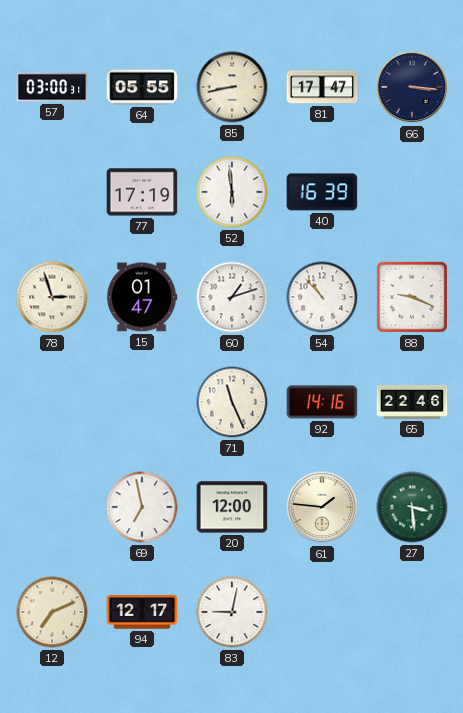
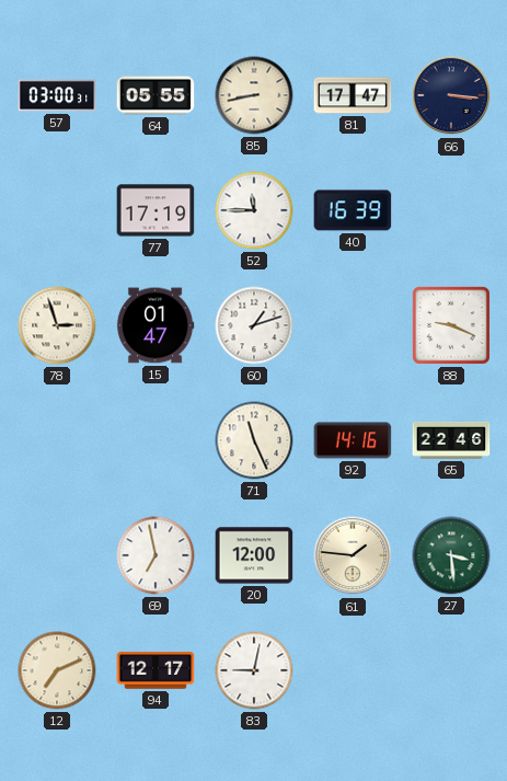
52: 5:59 -> 11:45 (254, 210)
54: 10:53 -> none (322, 297)
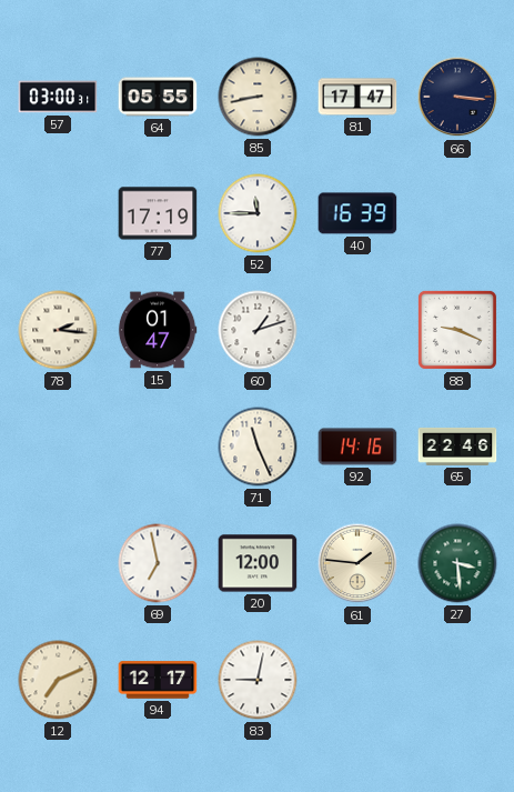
78: 2:57 -> 2:16 (58, 330)
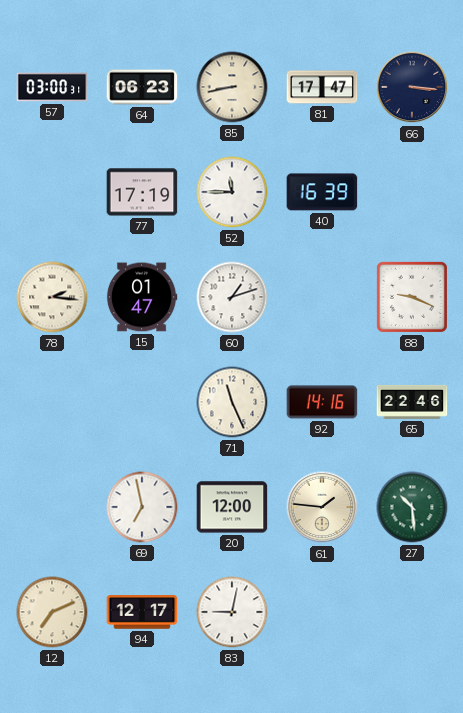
64: 05:55 -> 06:23 (142, 87)
27: 3:29 -> 10:29 (412, 507)
